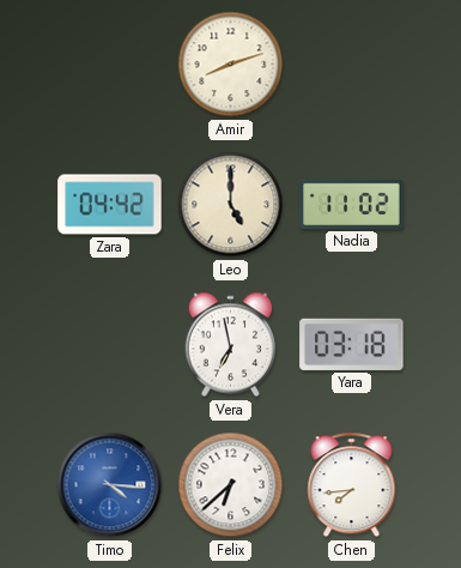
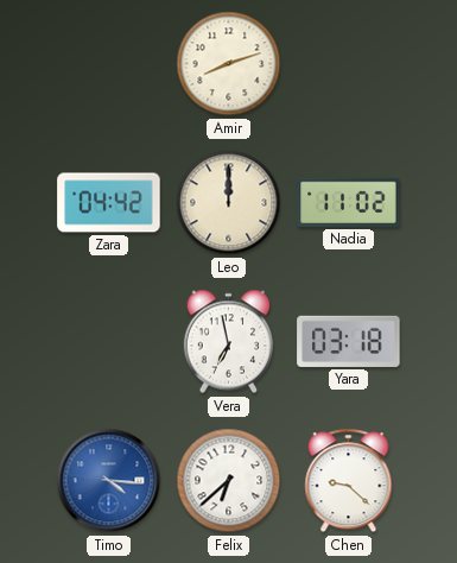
Leo: 5:00 -> 12:00 (229, 203)
Chen: 7:44 -> 9:22 (349, 481)
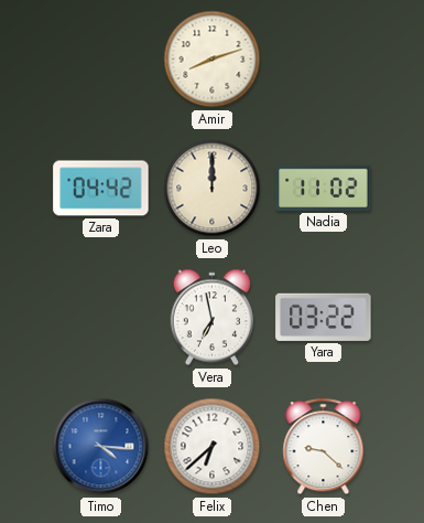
Yara: 03:18 -> 03:22 (324, 317)
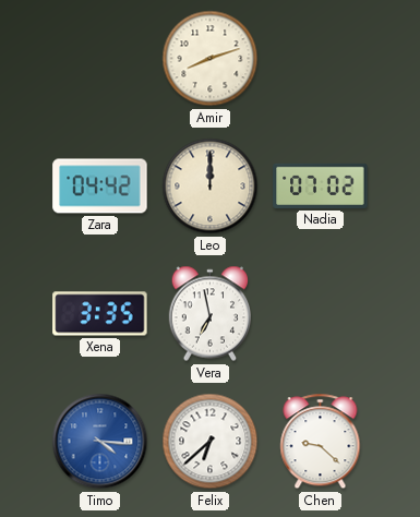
Nadia: 11:02 -> 07:02 (321, 185)
Xena: none -> 3:35 (100, 314)
Yara: 03:22 -> none (324, 317)
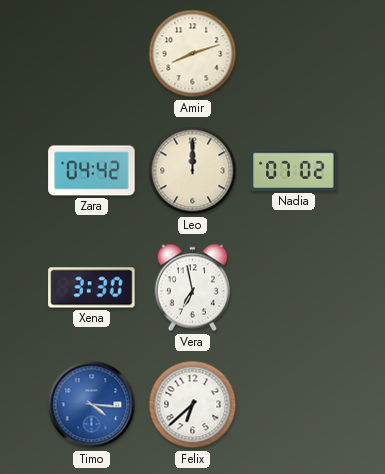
Xena: 3:35 -> 3:30 (92, 288)
Chen: 9:22 -> none (321, 442)
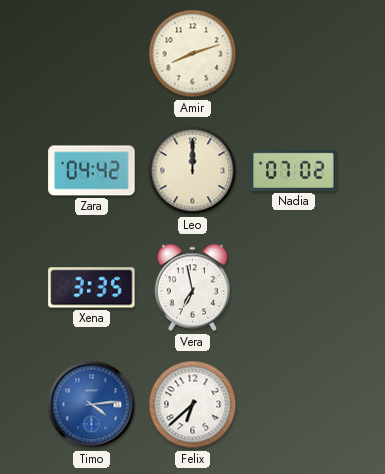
Xena: 3:30 -> 3:35 (92, 288)
Timo: 4:16 -> 4:14 (92, 405)
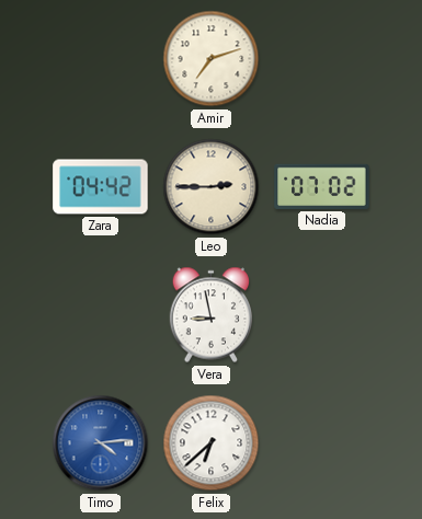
Amir: 8:12 -> 7:12 (212, 59)
Leo: 12:00 -> 2:45 (212, 187)
Xena: 3:35 -> none (92, 288)
Vera: 6:58 -> 8:58 (210, 315)
